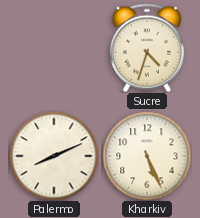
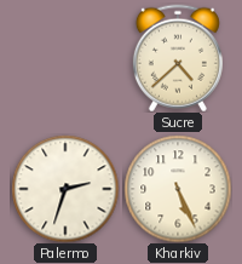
Sucre: 4:33 -> 4:38 (178, 58)
Palermo: 8:11 -> 2:33 (65, 189)
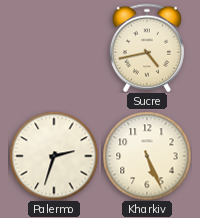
Sucre: 4:38 -> 4:43 (147, 48)
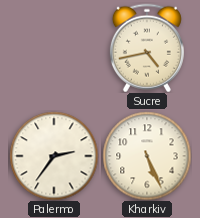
Palermo: 2:33 -> 2:36 (54, 156)
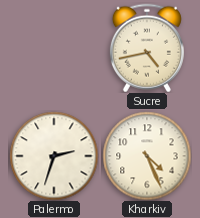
Palermo: 2:36 -> 2:33 (54, 156)
Kharkiv: 5:26 -> 4:26 (147, 156)
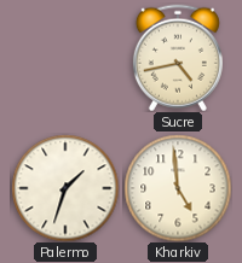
Palermo: 2:33 -> 1:33 (65, 188)
Kharkiv: 4:26 -> 4:59 (178, 188)
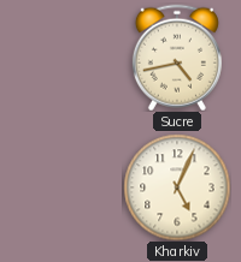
Palermo: 1:33 -> none (65, 188)
Kharkiv: 4:59 -> 5:04 (177, 187)
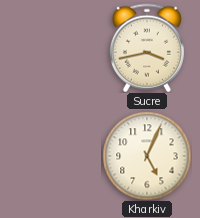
Sucre: 4:43 -> 3:43 (147, 48)
